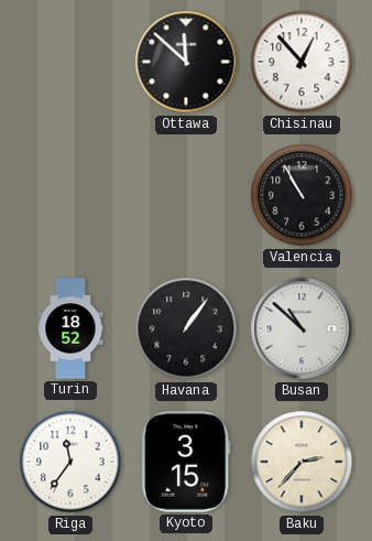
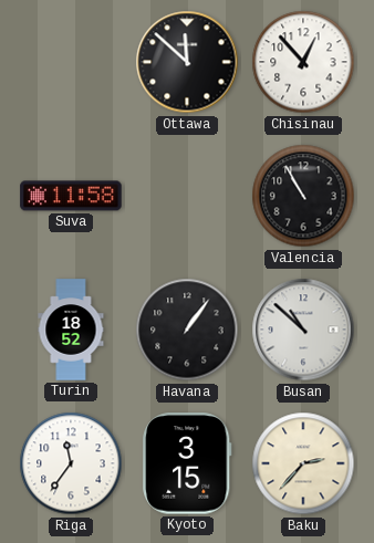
Suva: none -> 11:58 (71, 196)
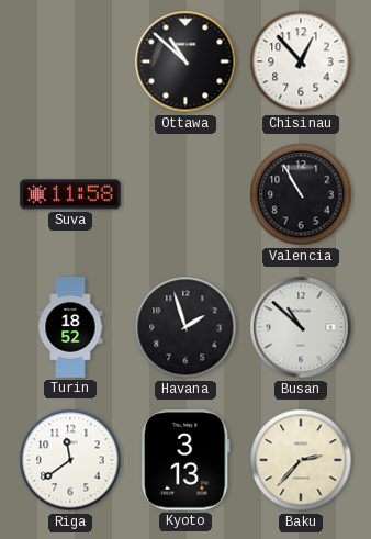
Ottawa: 11:52 -> 10:52 (185, 61)
Havana: 1:06 -> 1:57 (185, 327)
Riga: 11:36 -> 11:39 (70, 460)
Kyoto: 3:15 -> 3:13 (185, 460)
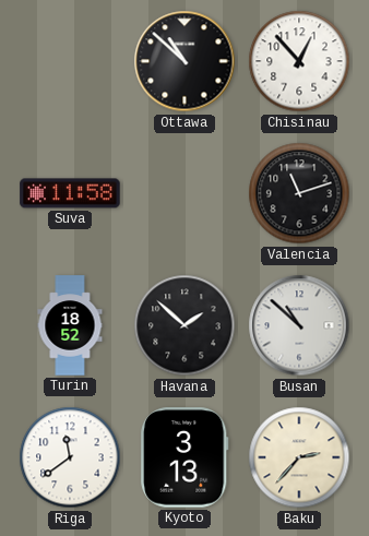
Valencia: 10:55 -> 11:12 (299, 193)
Havana: 1:57 -> 1:52 (184, 325)
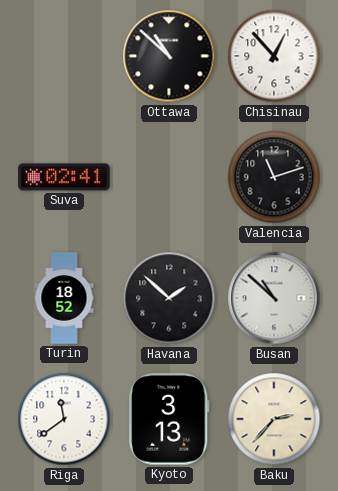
Suva: 11:58 -> 02:41 (64, 177)
